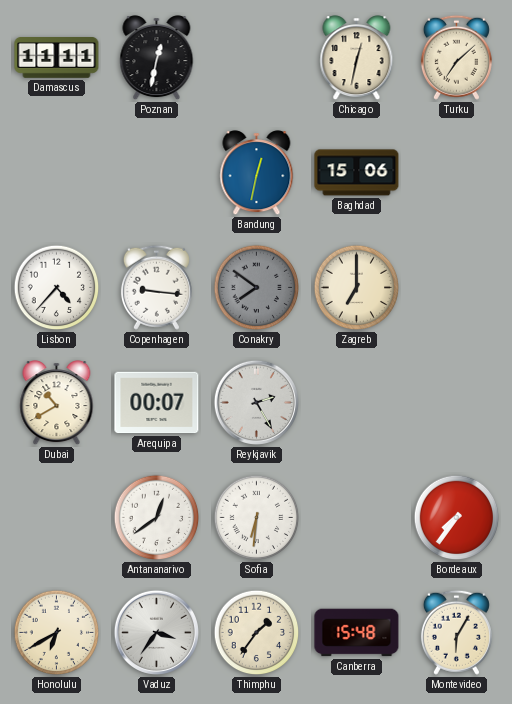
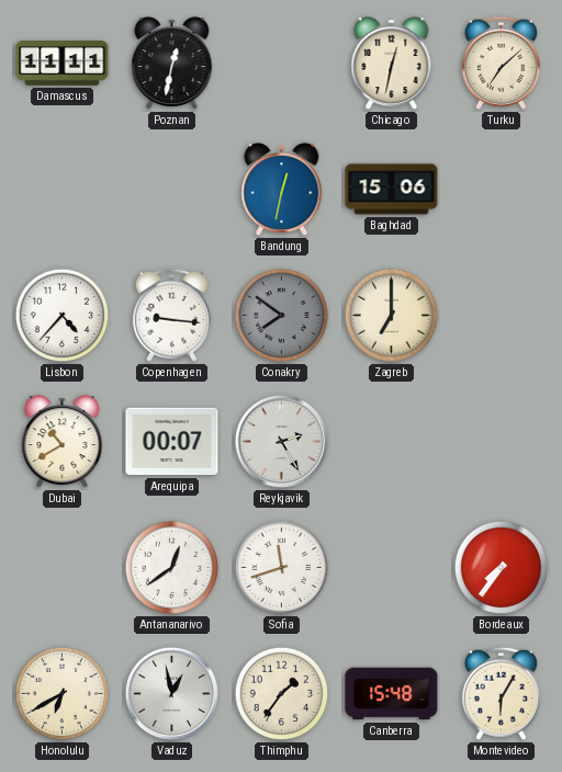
Sofia: 6:31 -> 11:42 (282, 568)
Vaduz: 3:36 -> 12:58 (171, 693)
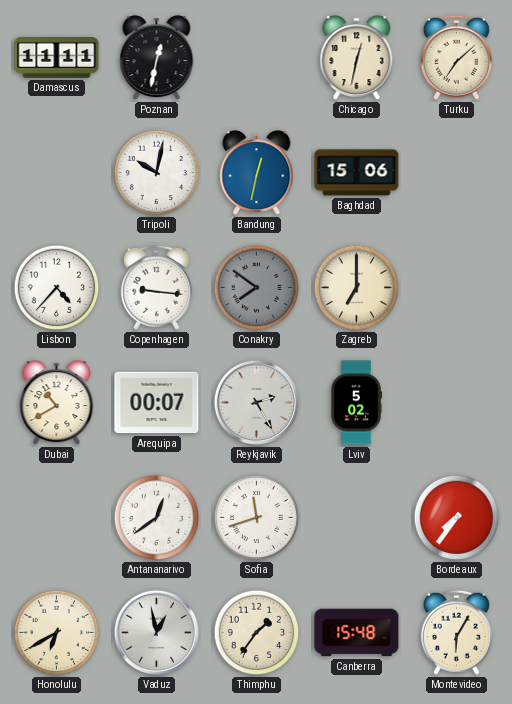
Tripoli: none -> 10:02 (157, 173)
Lviv: none -> 5:02 (356, 403)
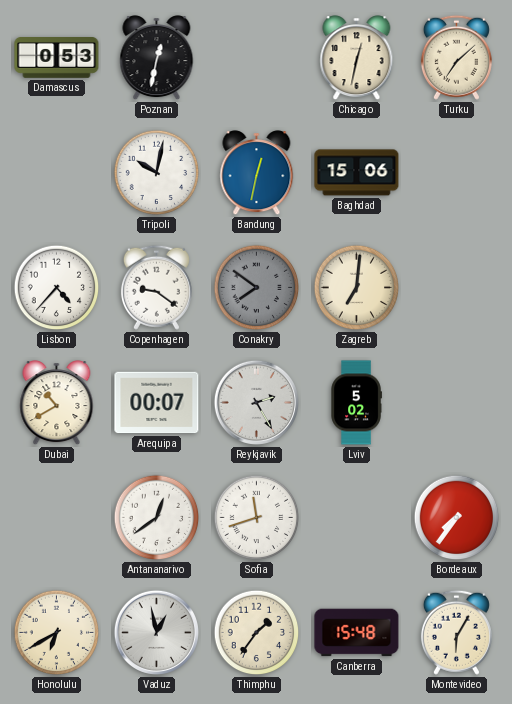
Damascus: 11:11 -> 0:53 (57, 58)
Copenhagen: 9:16 -> 9:21 (156, 287)
Zagreb: 7:00 -> 7:01 (357, 288)
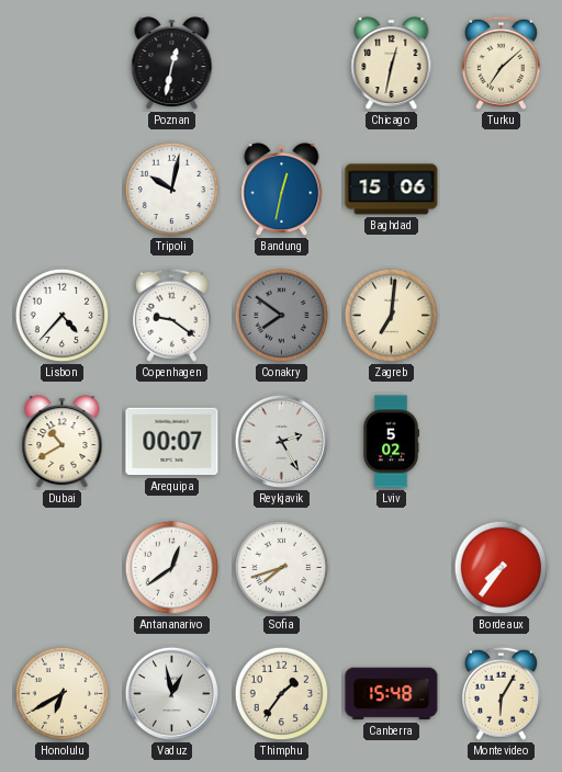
Damascus: 0:53 -> none (57, 58)
Sofia: 11:42 -> 7:42 (282, 568)
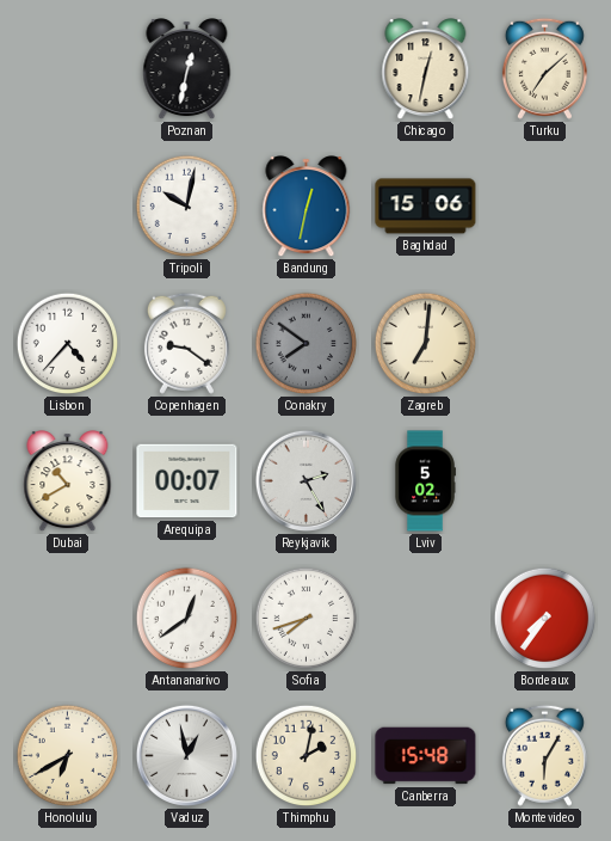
Thimphu: 1:36 -> 2:02 (307, 756)
